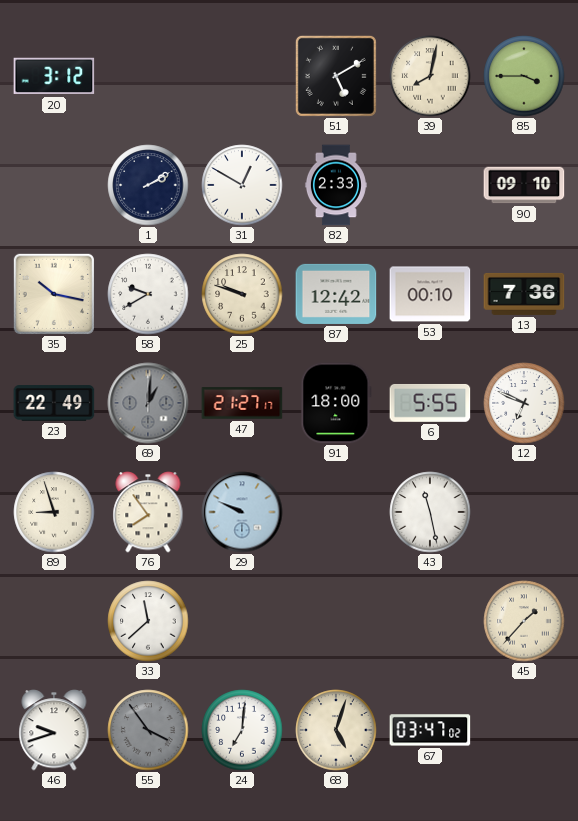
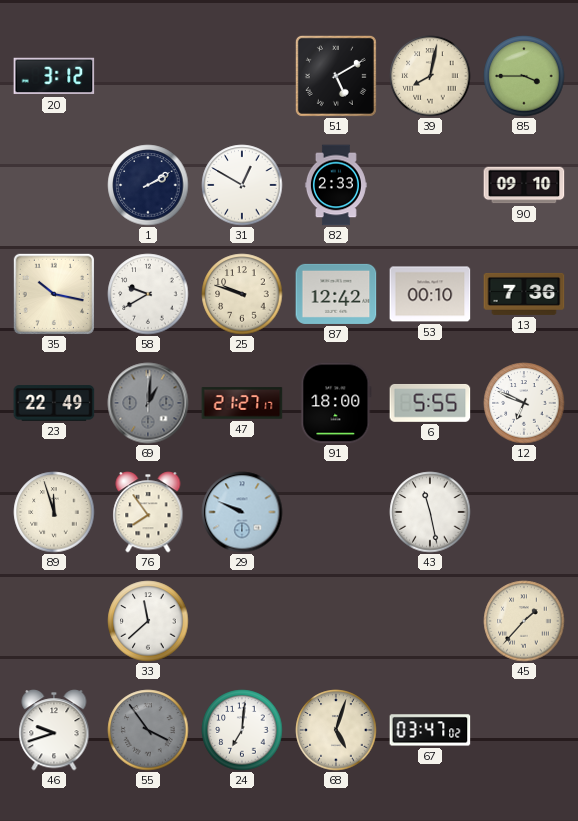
89: 8:57 -> 11:57 (54, 512)
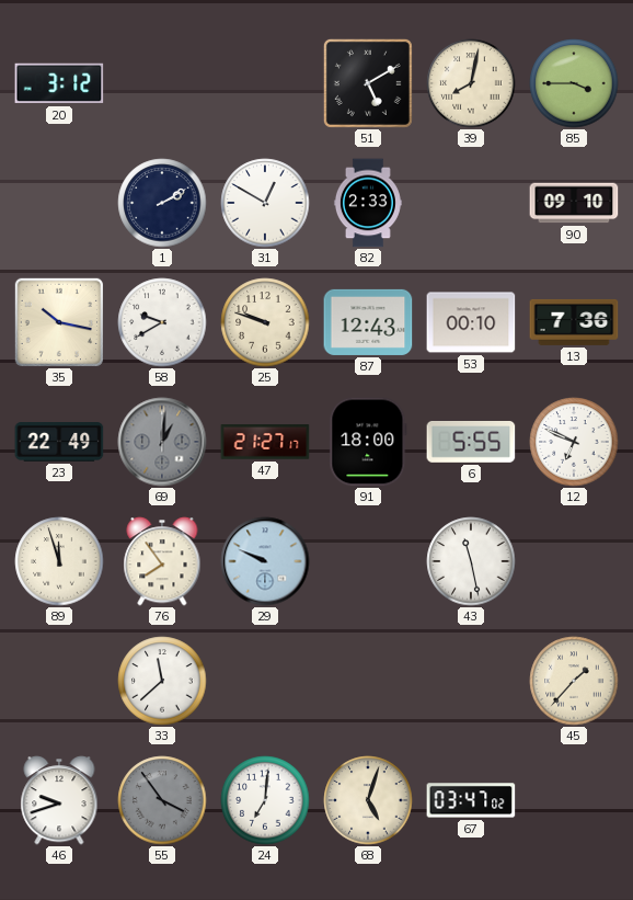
87: 12:42 -> 12:43 (368, 322)
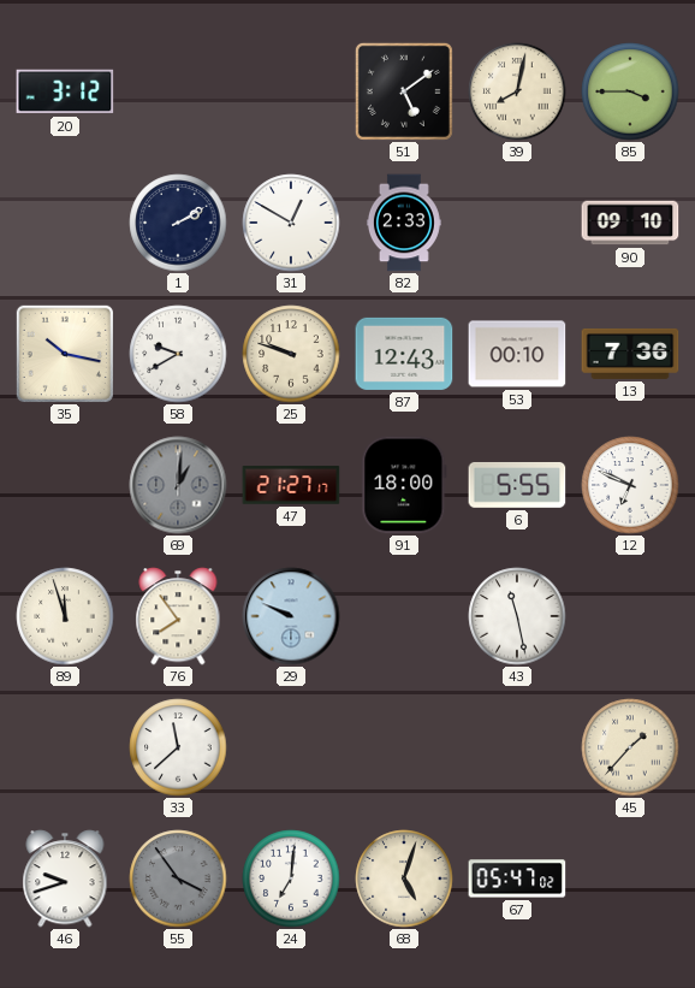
51: 5:10 -> 5:09 (404, 91)
23: 22:49 -> none (59, 442)
67: 03:47 -> 05:47 (517, 878)
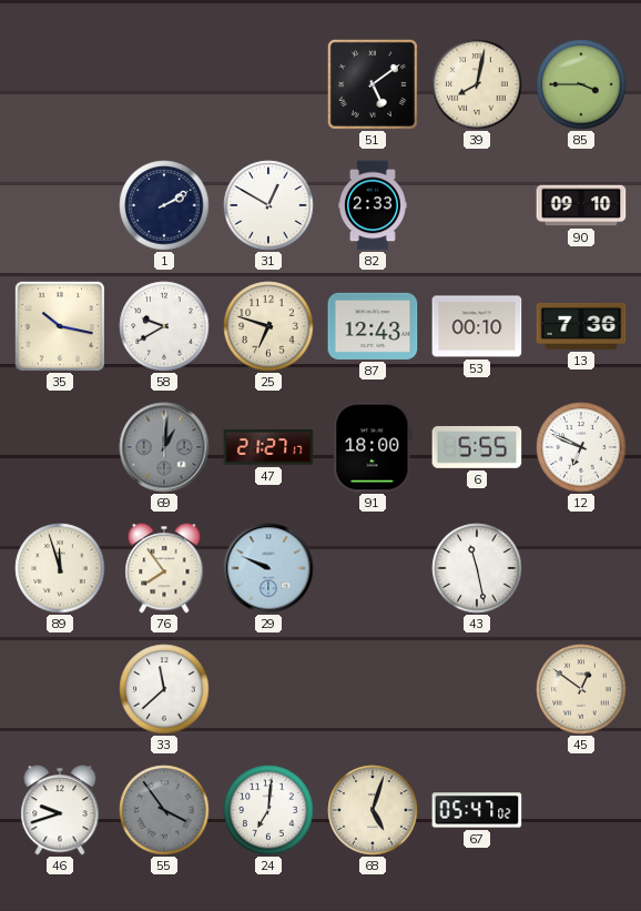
20: 3:12 -> none (65, 91)
25: 9:48 -> 6:48 (268, 326)
45: 1:37 -> 12:51 (581, 689)
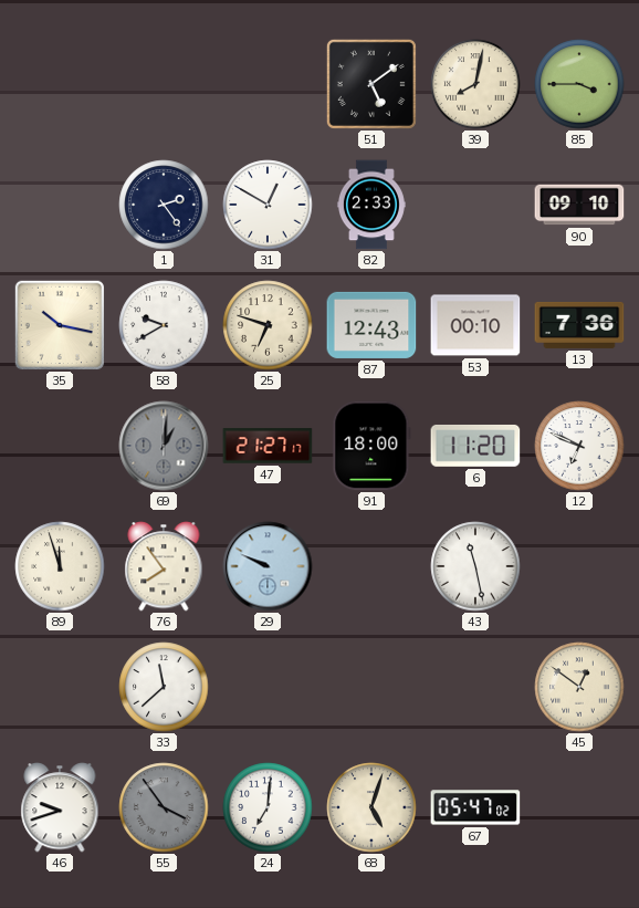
1: 2:10 -> 2:24 (164, 205)
6: 5:55 -> 11:20 (475, 446)
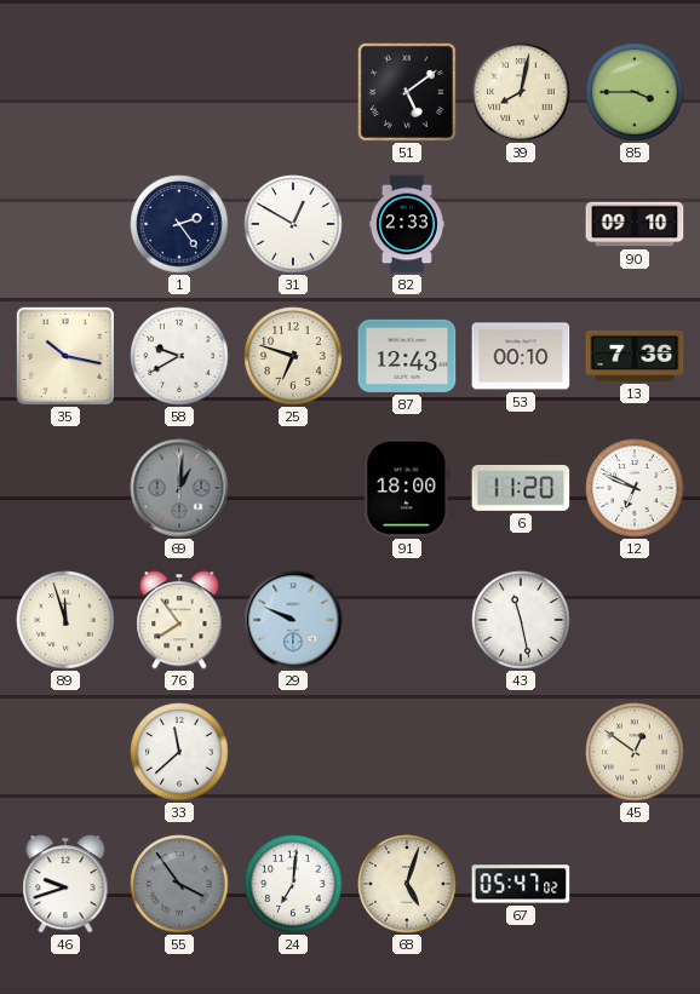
47: 21:27 -> none (268, 446)
